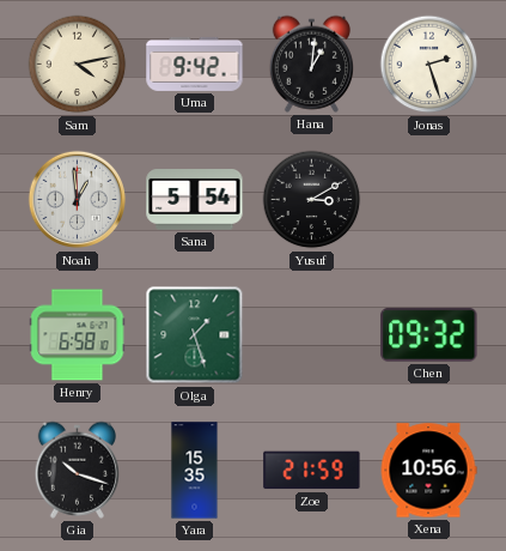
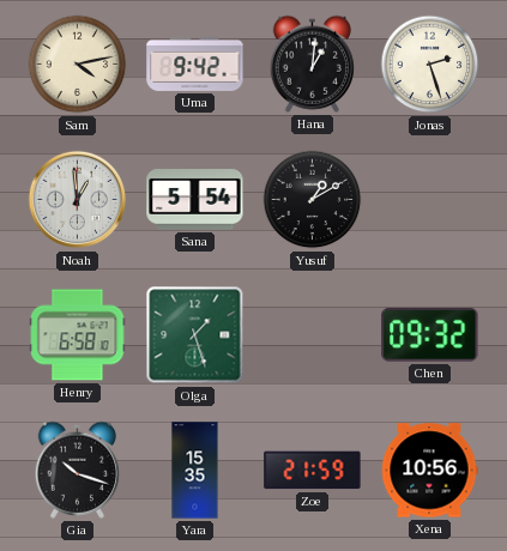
Yusuf: 3:10 -> 1:10 (313, 200)
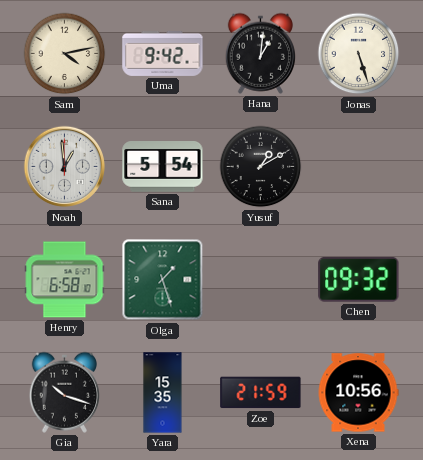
Jonas: 2:27 -> 5:27 (359, 54)
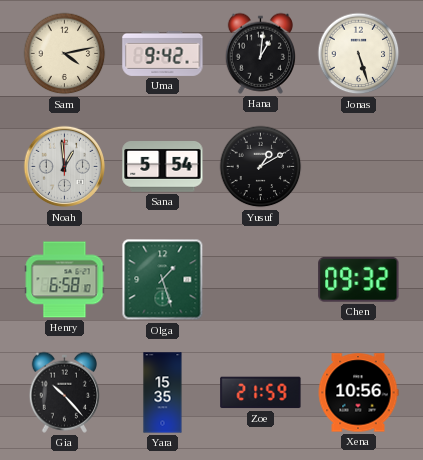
Gia: 10:18 -> 10:23 (64, 392)
